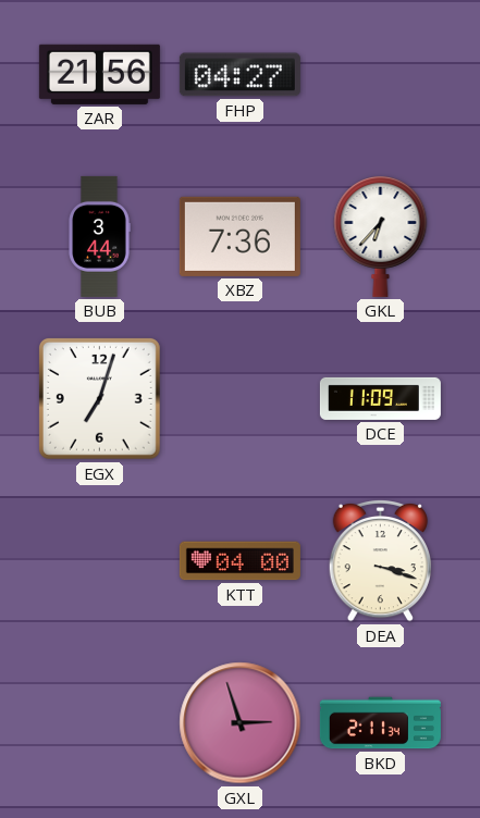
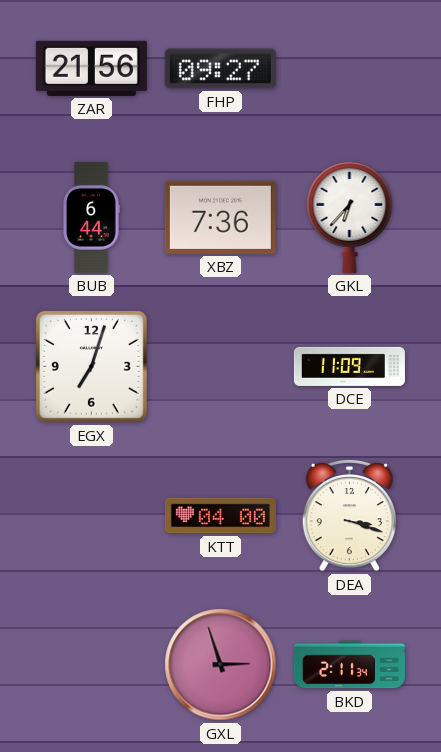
FHP: 04:27 -> 09:27 (220, 69)
BUB: 3:44 -> 6:44 (91, 217)
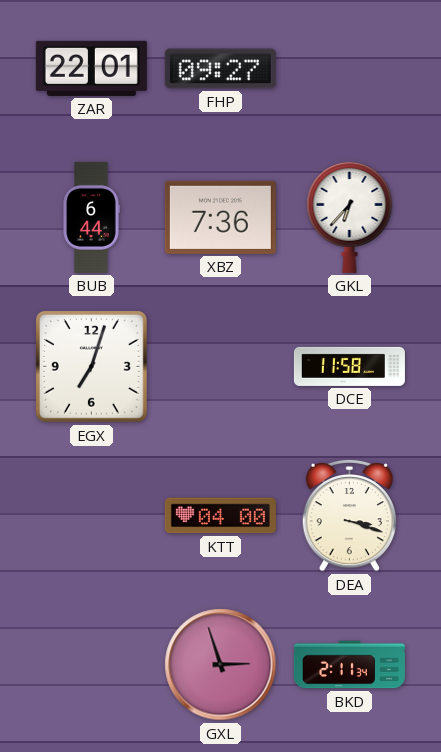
ZAR: 21:56 -> 22:01 (91, 68)
DCE: 11:09 -> 11:58 (349, 366)
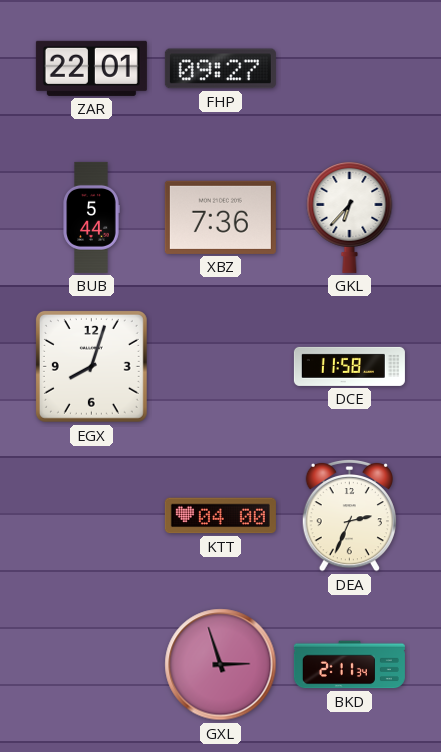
BUB: 6:44 -> 5:44 (91, 217)
EGX: 7:03 -> 8:03 (91, 366)
DEA: 3:18 -> 2:34 (349, 515)
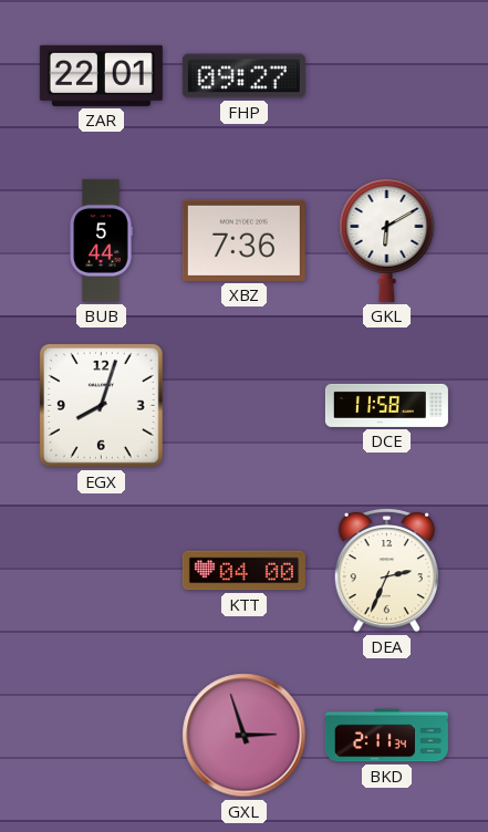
GKL: 6:37 -> 6:10 (387, 240)
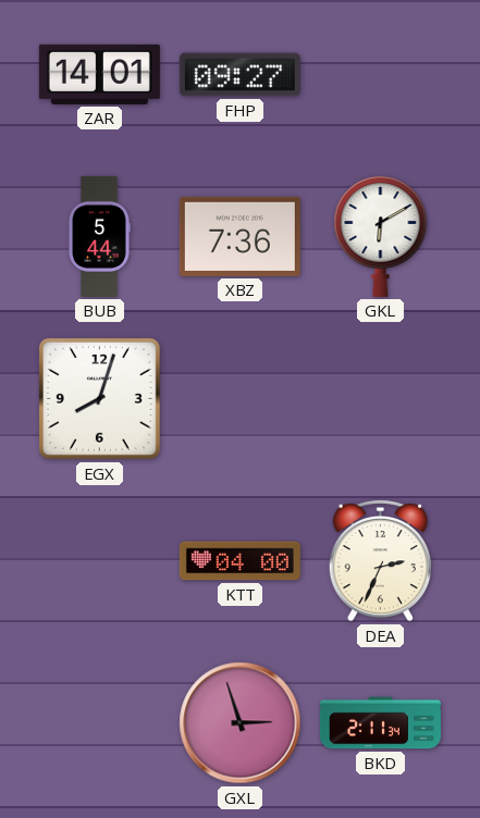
ZAR: 22:01 -> 14:01 (99, 74)
DCE: 11:58 -> none (386, 405)
